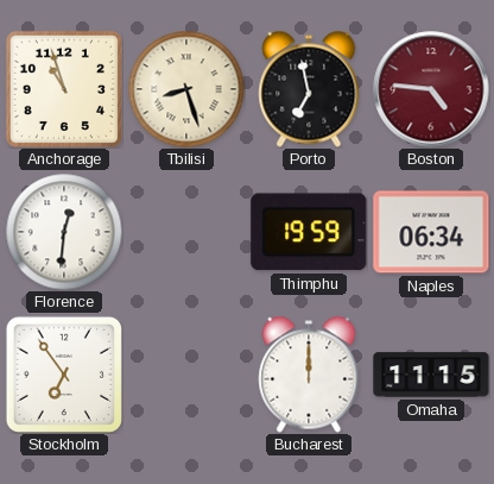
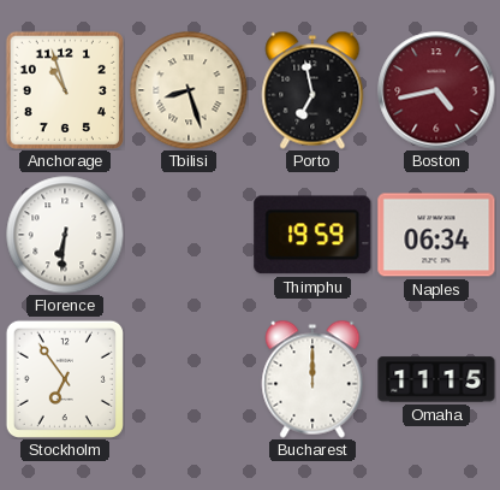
Boston: 4:46 -> 4:43 (436, 90)
Florence: 12:31 -> 6:31 (65, 235)
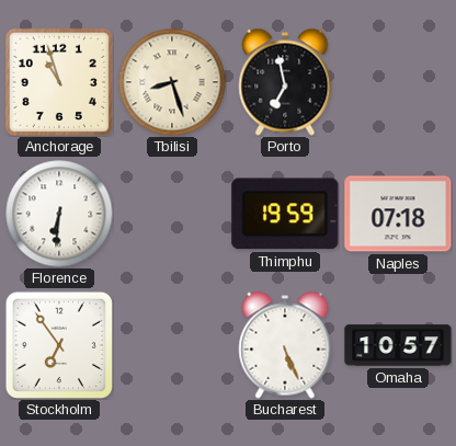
Boston: 4:43 -> none (436, 90)
Naples: 06:34 -> 07:18 (398, 214)
Bucharest: 12:00 -> 5:26 (285, 345)
Omaha: 11:15 -> 10:57 (398, 345)
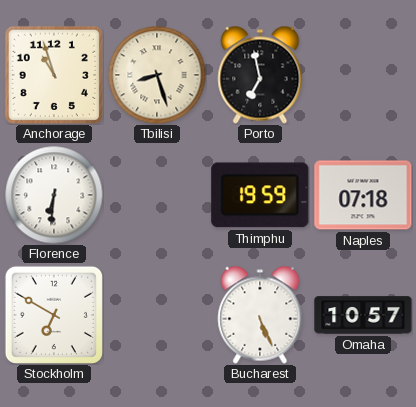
Stockholm: 6:54 -> 6:50 (54, 315)
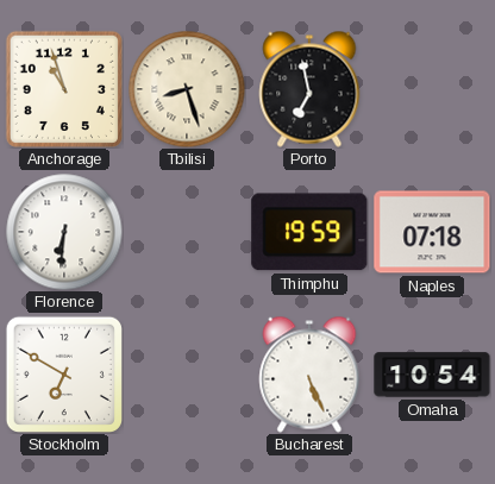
Omaha: 10:57 -> 10:54 (432, 375)
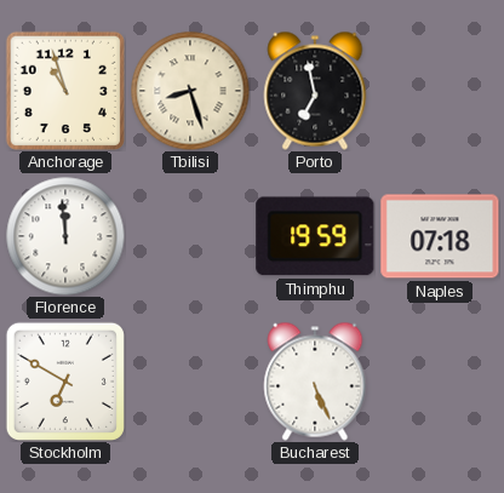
Florence: 6:31 -> 11:59 (65, 236)
Omaha: 10:54 -> none (432, 375)
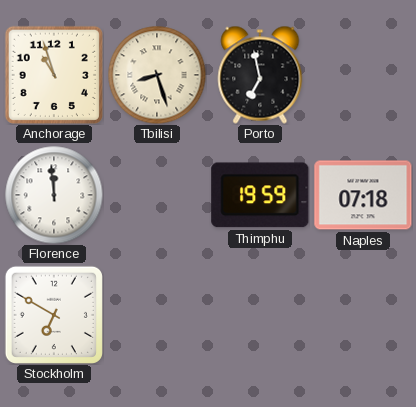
Bucharest: 5:26 -> none (315, 382)
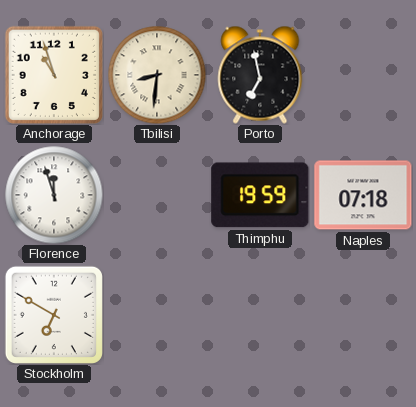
Tbilisi: 8:27 -> 8:31 (157, 75)
Florence: 11:59 -> 11:57 (54, 195)
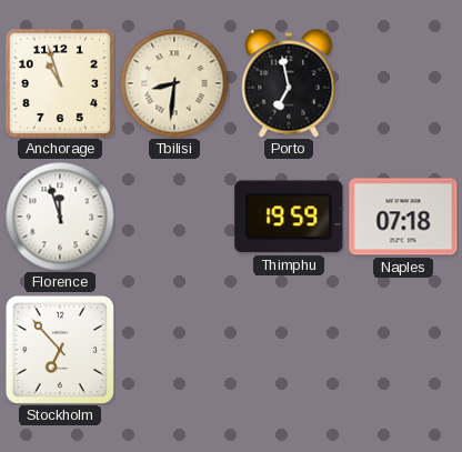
Stockholm: 6:50 -> 6:53 (60, 350)
